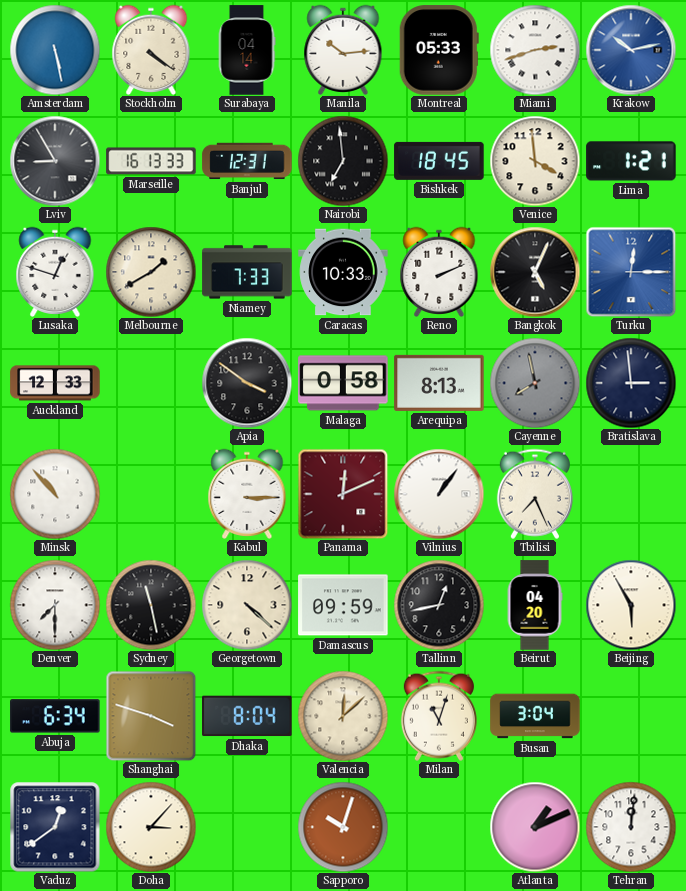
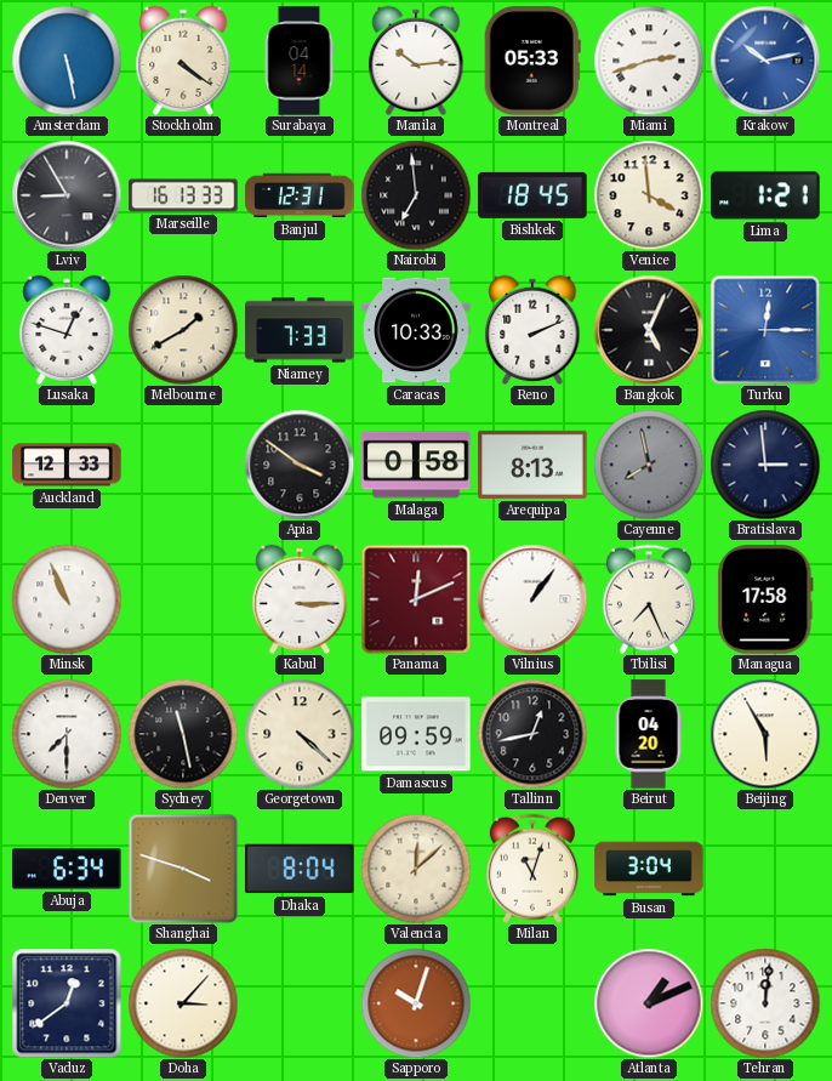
Minsk: 10:53 -> 10:56 (67, 599)
Managua: none -> 17:58 (765, 599)
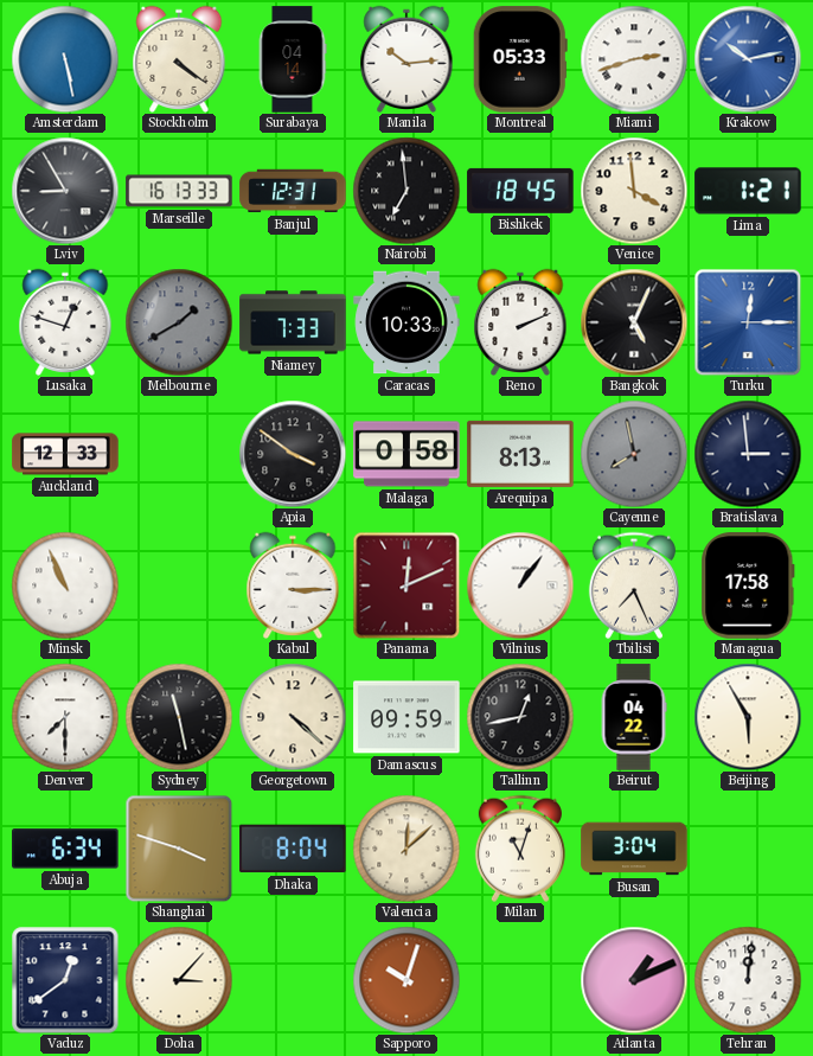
Melbourne dial: cream -> grey (179, 322)
Beirut: 04:20 -> 04:22 (634, 717)
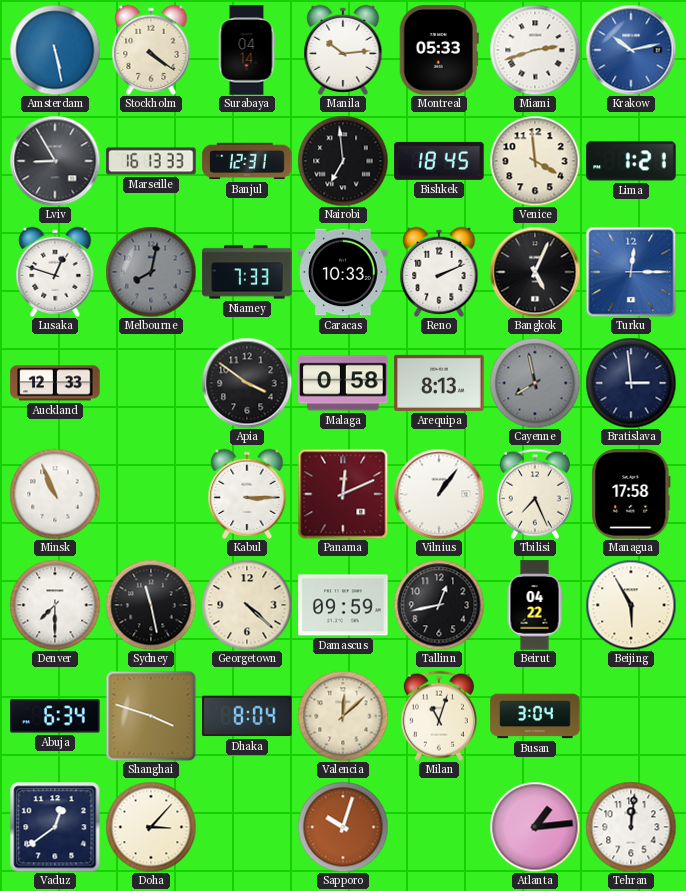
Melbourne: 1:40 -> 8:02 (151, 272)
Atlanta: 1:11 -> 1:14 (535, 827)
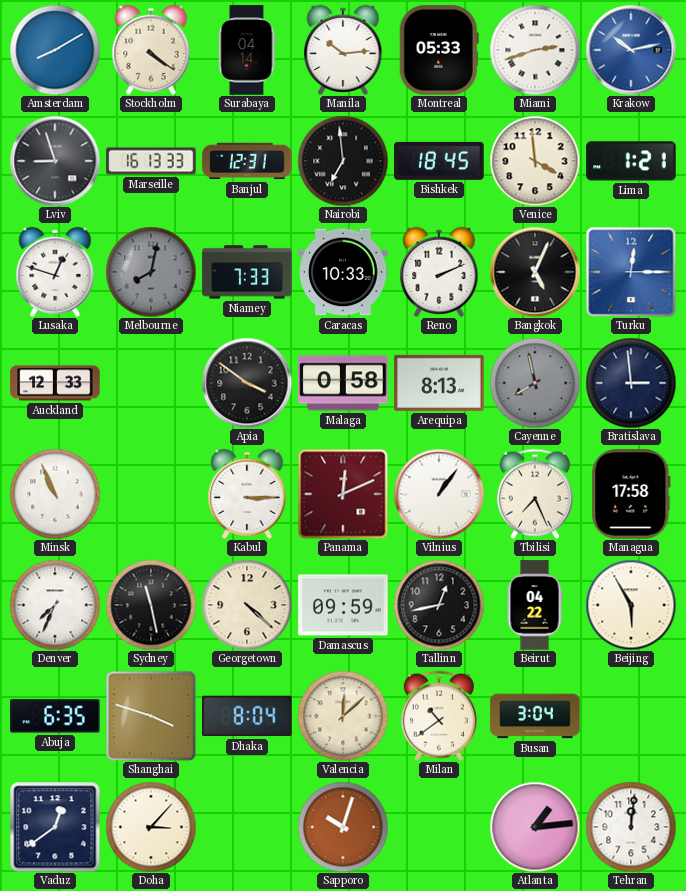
Amsterdam: 5:28 -> 8:10 (55, 50)
Lviv: 8:55 -> 8:57 (55, 161)
Denver: 7:30 -> 7:34 (55, 605)
Abuja: 6:34 -> 6:35 (55, 716)
Milan: 11:03 -> 10:39 (439, 716)
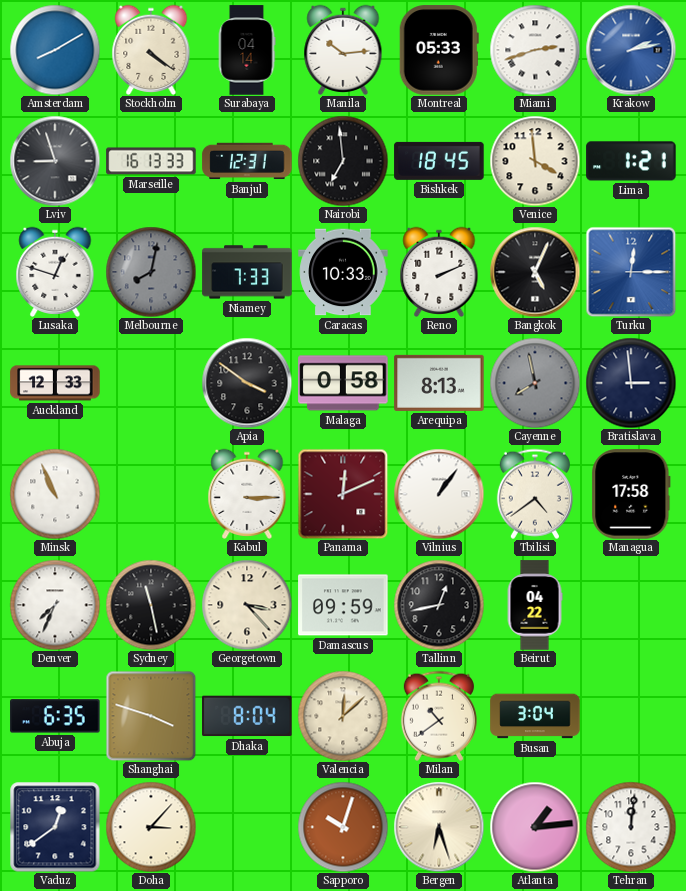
Krakow: 10:13 -> 2:13 (631, 50)
Tbilisi: 7:26 -> 4:39 (535, 494)
Georgetown: 4:22 -> 3:23 (247, 605)
Beijing: 5:55 -> none (631, 605)
Bergen: none -> 6:27 (439, 827)
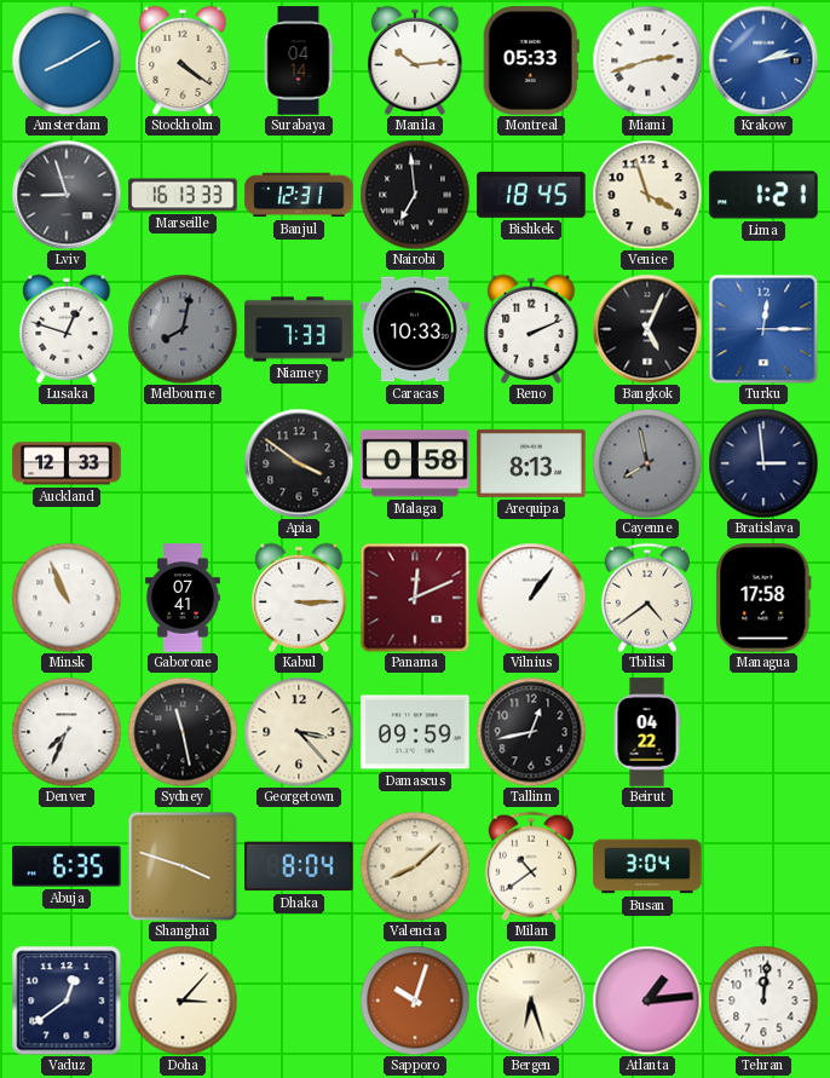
Venice: 3:59 -> 3:57 (647, 195)
Gaborone: none -> 07:41 (183, 598)
Valencia: 12:08 -> 8:08 (415, 866)
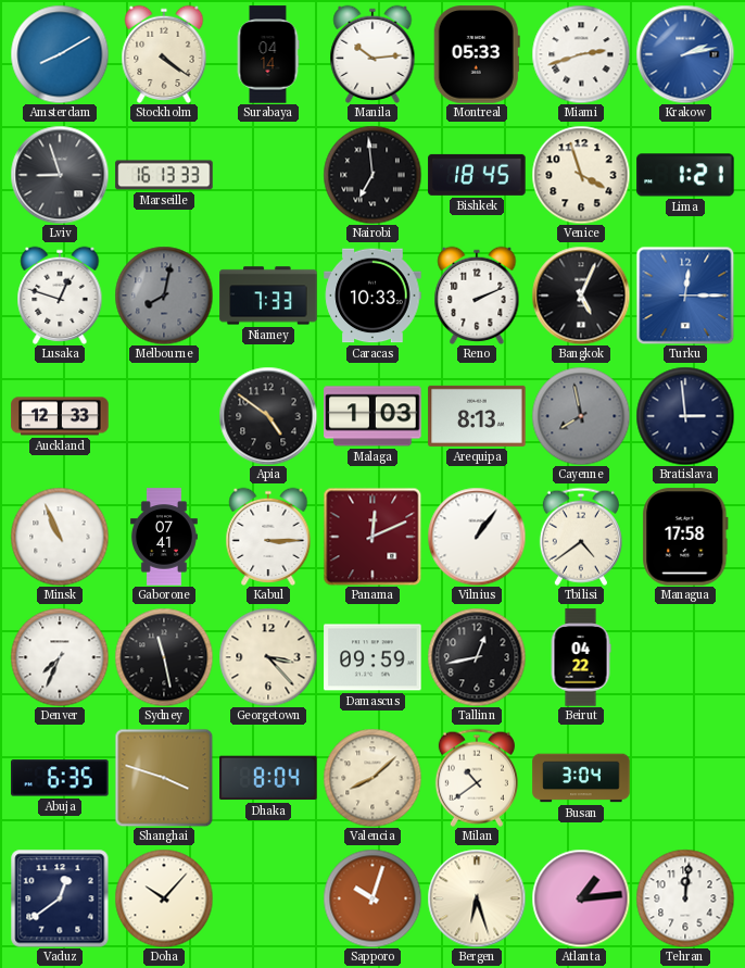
Banjul: 12:31 -> none (299, 195)
Apia: 3:51 -> 4:51 (268, 416)
Malaga: 0:58 -> 1:03 (372, 416)
Doha: 3:07 -> 10:07 (164, 898)
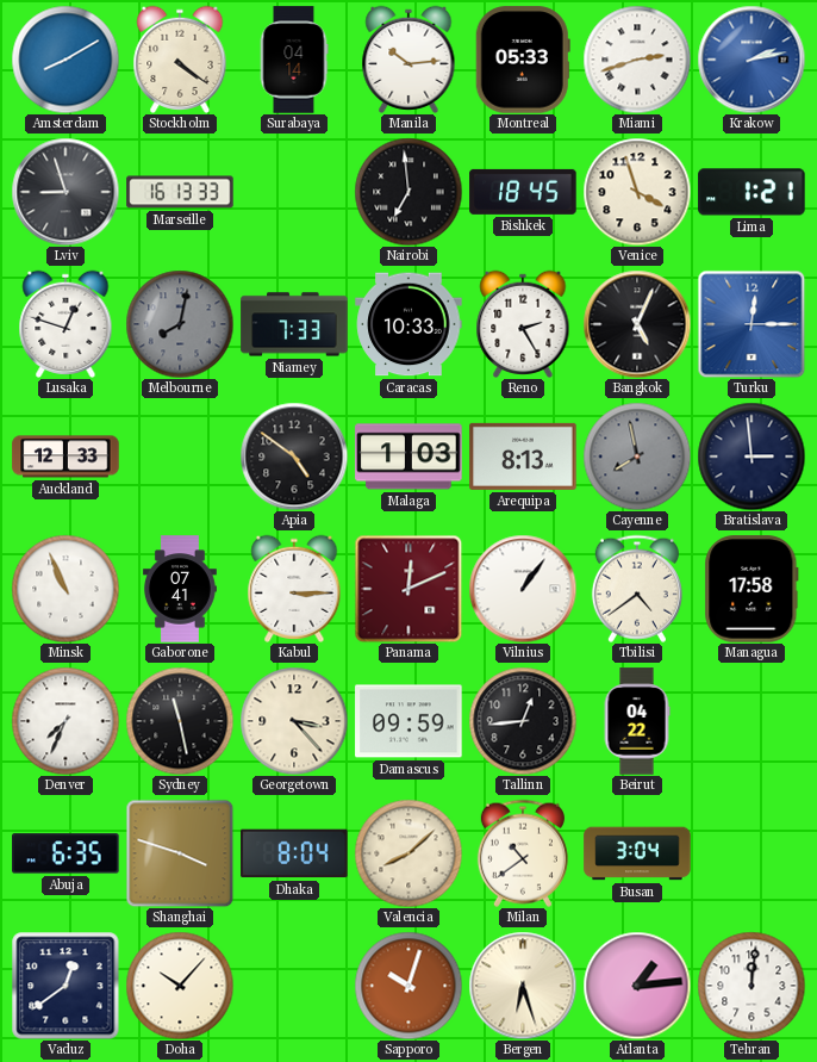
Reno: 2:11 -> 2:25 (523, 324)
Tallinn: 12:43 -> 12:44 (523, 721)
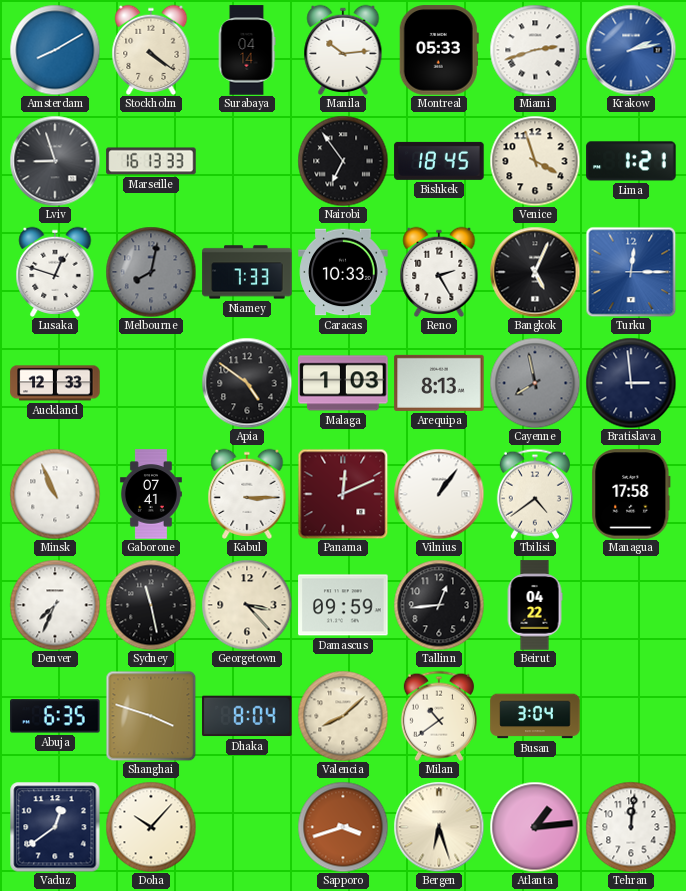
Nairobi: 6:59 -> 6:54 (343, 161)
Sapporo: 10:03 -> 3:42 (343, 827)
